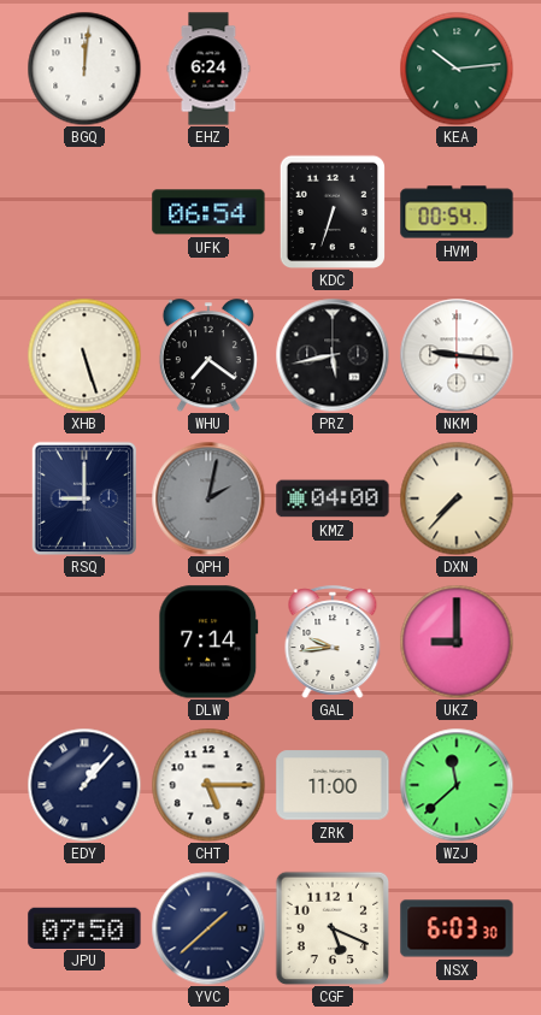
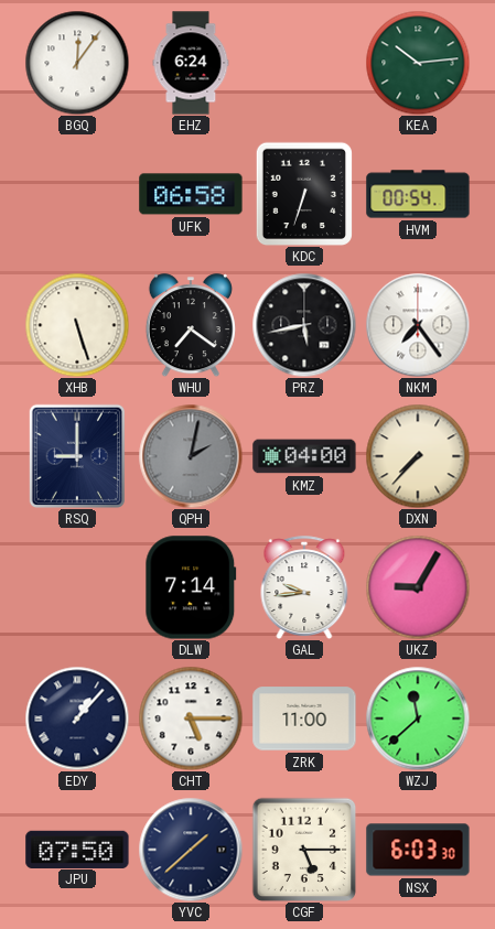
BGQ: 12:01 -> 12:06 (77, 63)
UFK: 06:54 -> 06:58 (191, 194)
NKM: 9:16 -> 7:24 (418, 325)
UKZ: 9:00 -> 9:05 (418, 587)
CGF: 5:19 -> 5:15 (304, 850)
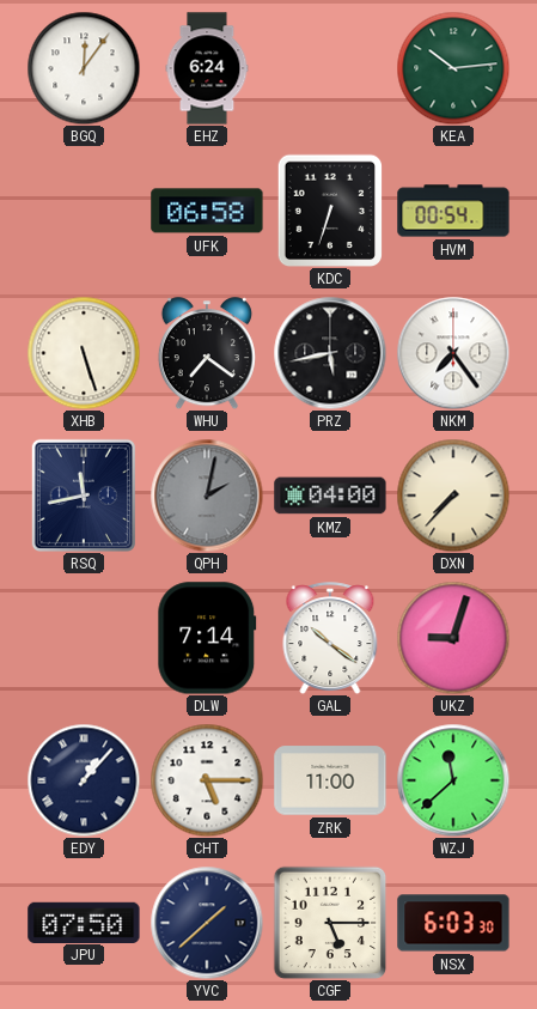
RSQ: 9:00 -> 11:43 (83, 494)
GAL: 9:44 -> 10:21 (330, 638)
UKZ: 9:05 -> 9:03 (453, 638)
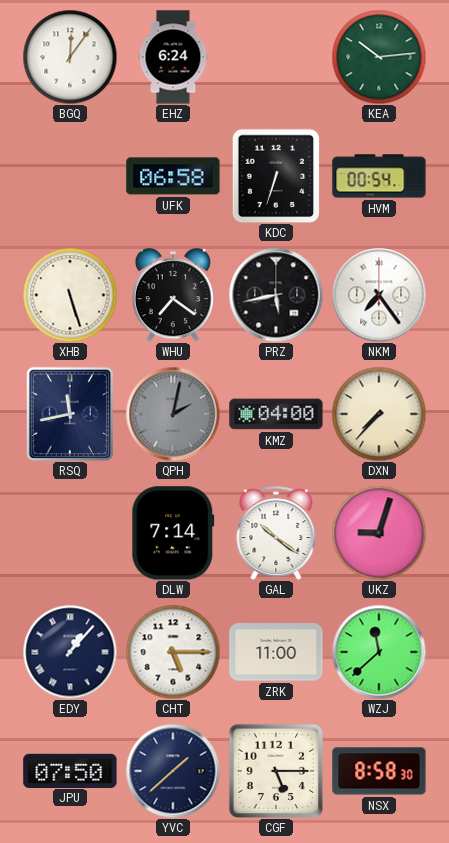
NSX: 6:03 -> 8:58 (379, 771)
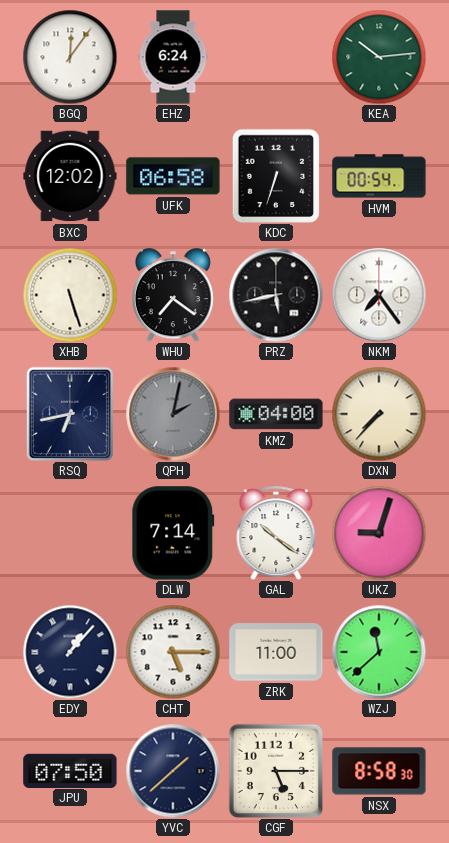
BXC: none -> 12:02 (70, 176)
RSQ: 11:43 -> 6:43 (69, 413)
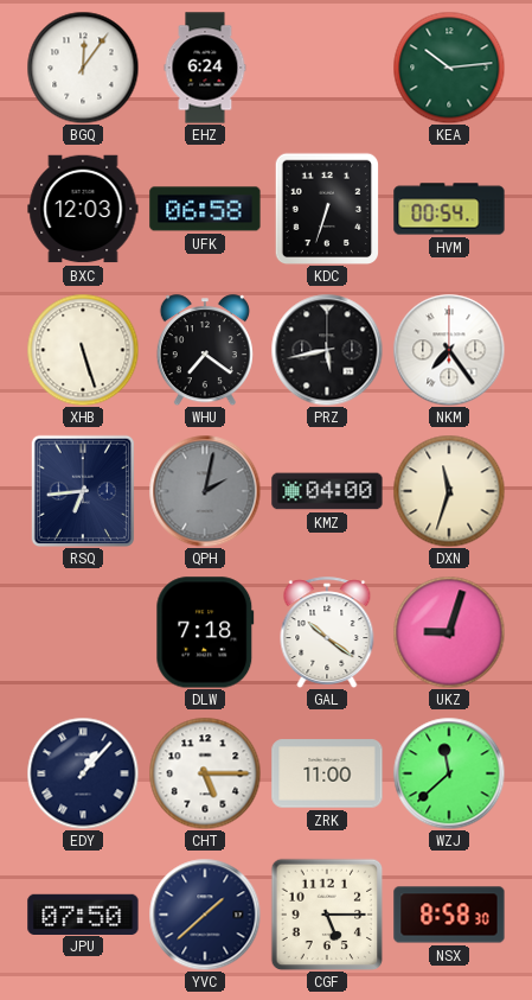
BXC: 12:02 -> 12:03 (83, 209)
RSQ: 6:43 -> 6:44 (82, 490)
DXN: 7:37 -> 11:33 (449, 491)
DLW: 7:14 -> 7:18 (205, 632)
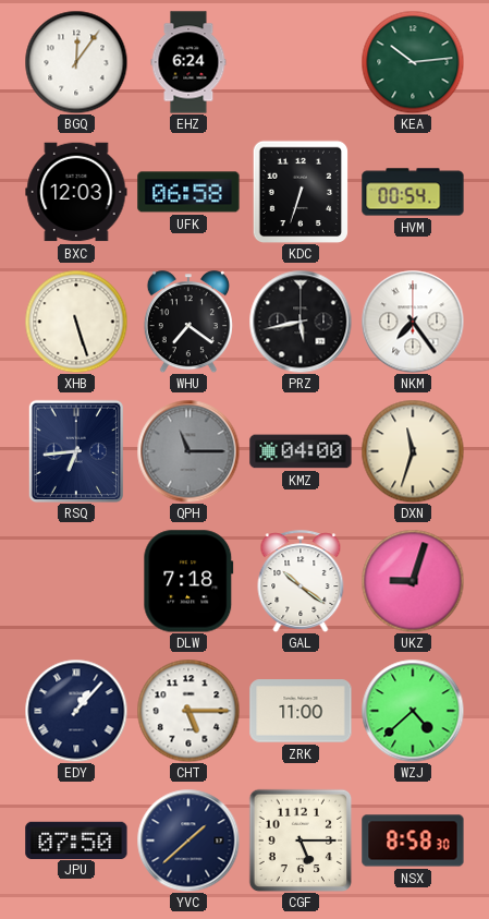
QPH: 2:02 -> 11:15 (188, 451)
WZJ: 11:38 -> 4:38 (413, 711)
